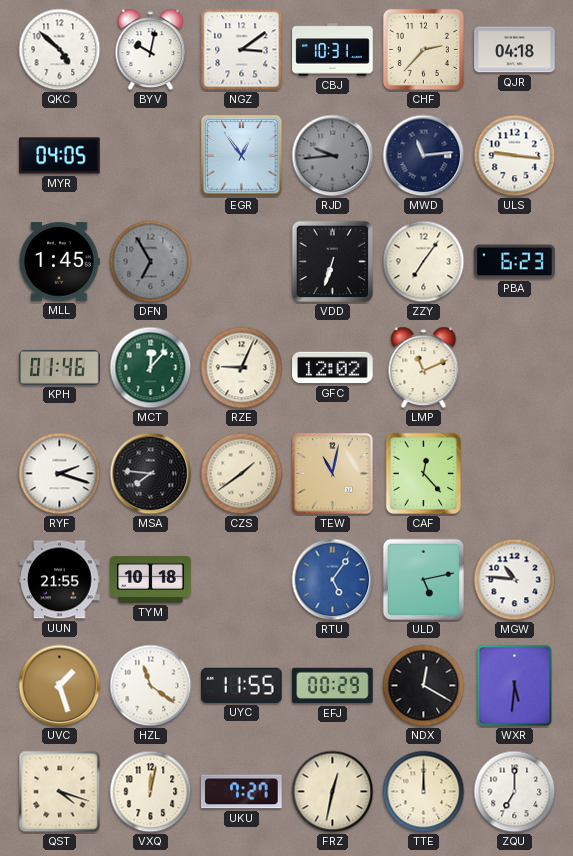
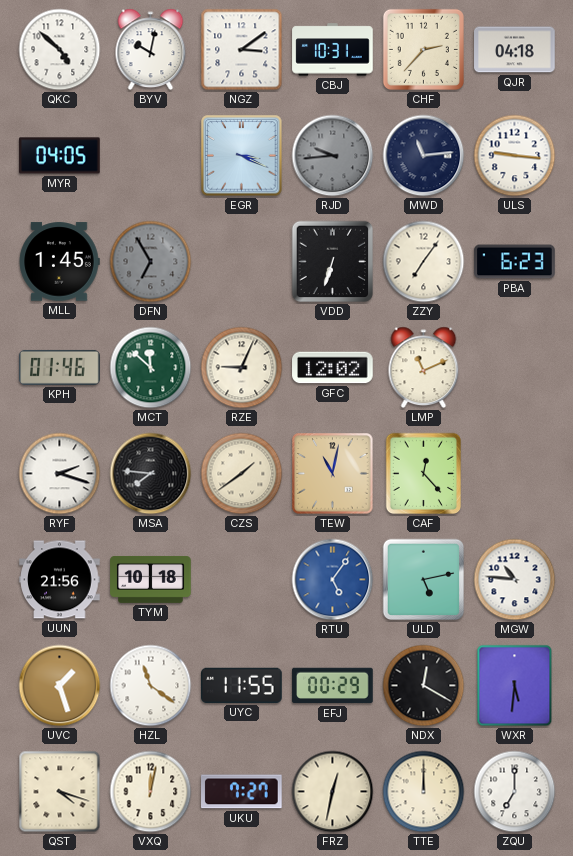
EGR: 12:54 -> 3:19 (242, 156)
MCT: 12:07 -> 11:52 (151, 368)
UUN: 21:55 -> 21:56 (60, 580)
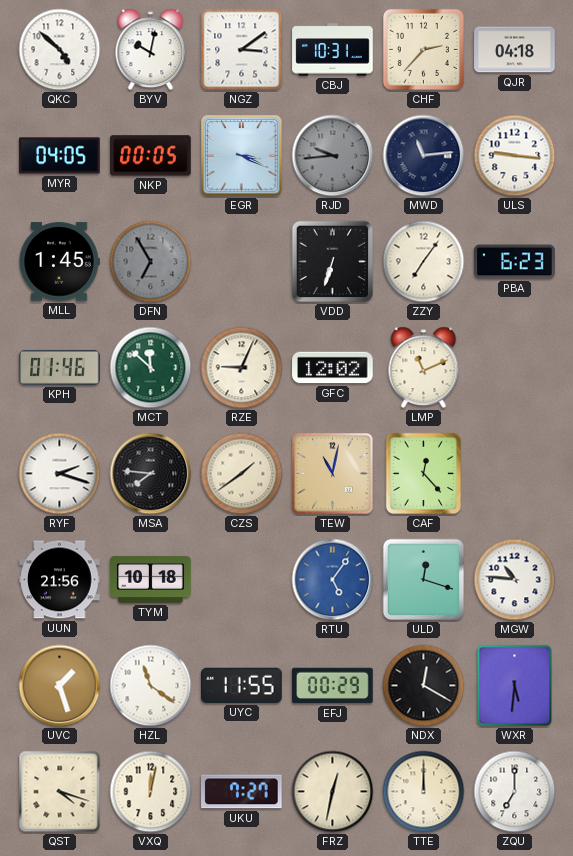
NKP: none -> 00:05 (151, 156)
ULD: 5:13 -> 12:18 (424, 580)
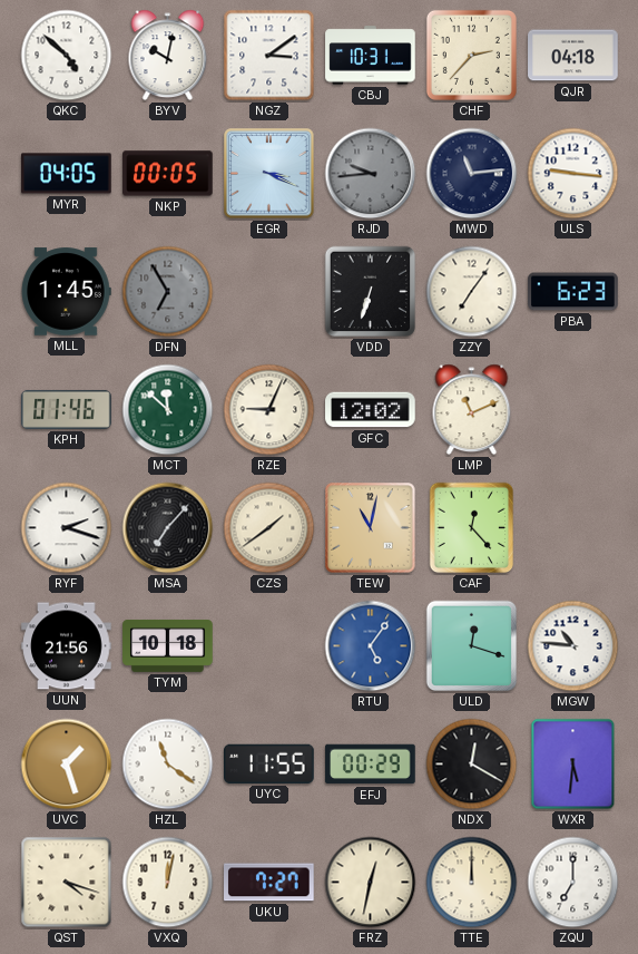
MSA: 7:46 -> 7:07 (168, 528)
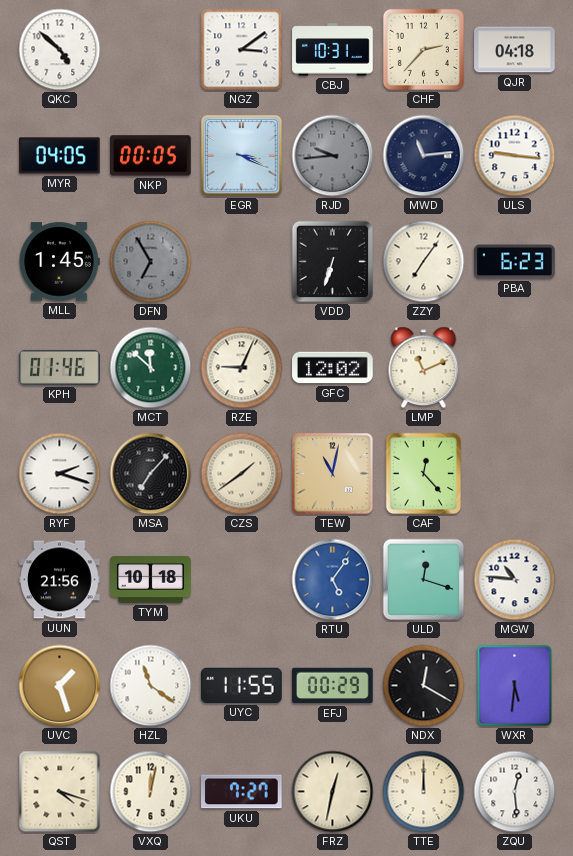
BYV: 10:02 -> none (168, 56)
ZQU: 7:00 -> 12:29 (515, 792)
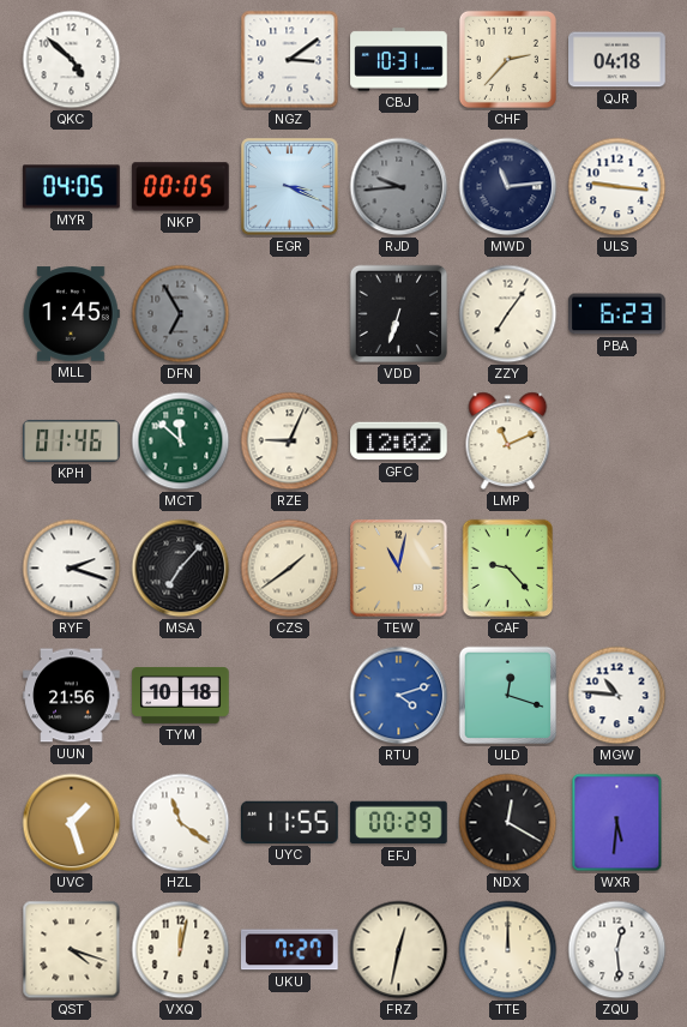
CAF: 12:23 -> 9:23 (508, 569)
RTU: 5:06 -> 4:12 (399, 696)
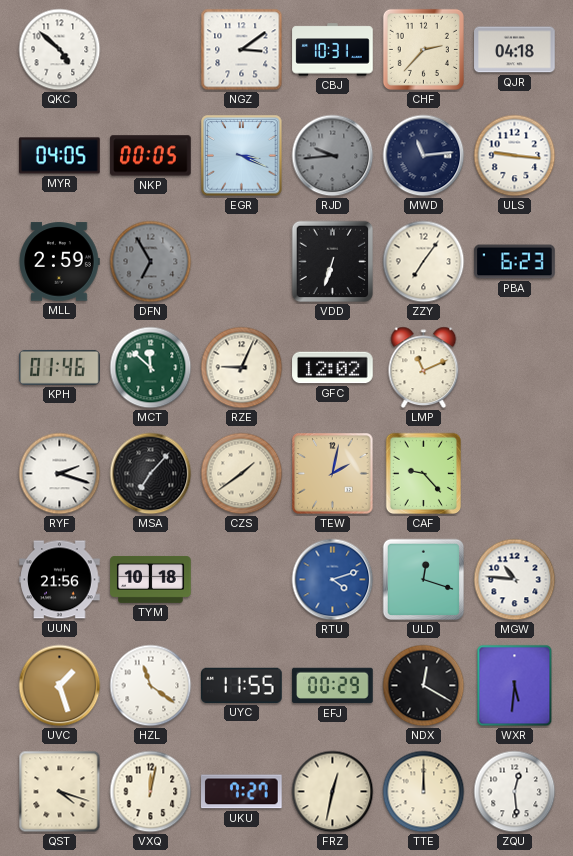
MLL: 1:45 -> 2:59 (59, 262)
TEW: 11:02 -> 2:02 (333, 474)
